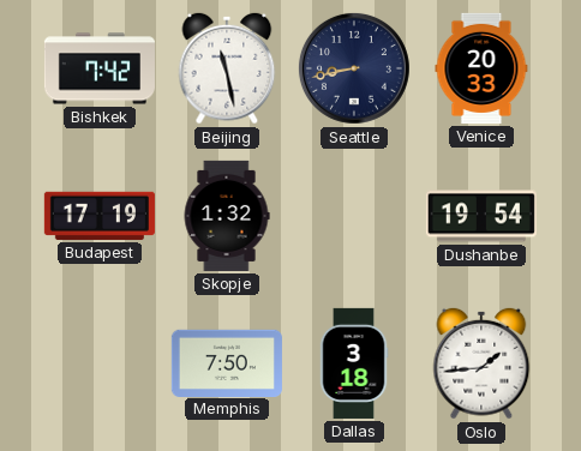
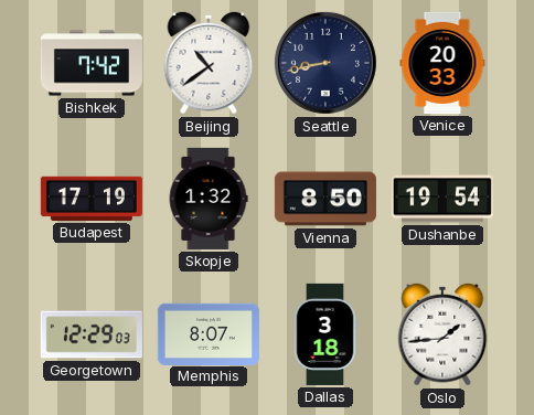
Beijing: 11:28 -> 10:39 (209, 63)
Vienna: none -> 8:50 (325, 199)
Georgetown: none -> 12:29 (92, 334)
Memphis: 7:50 -> 8:07 (209, 333)
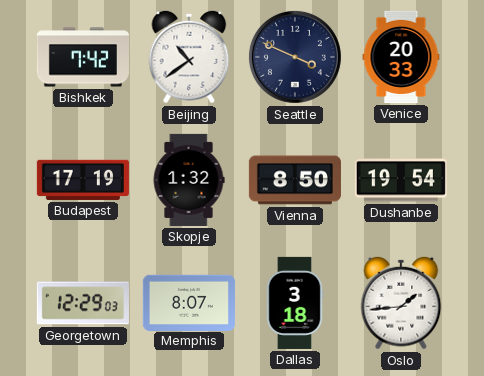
Seattle: 8:43 -> 3:49 (295, 57)
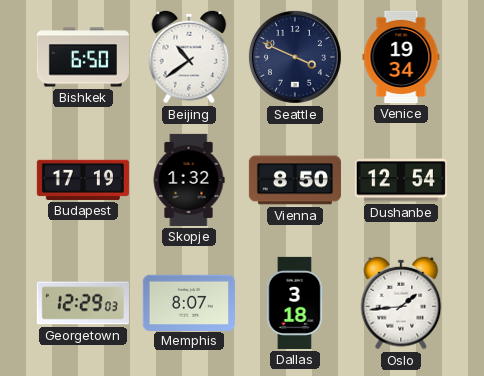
Bishkek: 7:42 -> 6:50 (83, 57)
Venice: 20:33 -> 19:34 (401, 57)
Dushanbe: 19:54 -> 12:54 (401, 180)
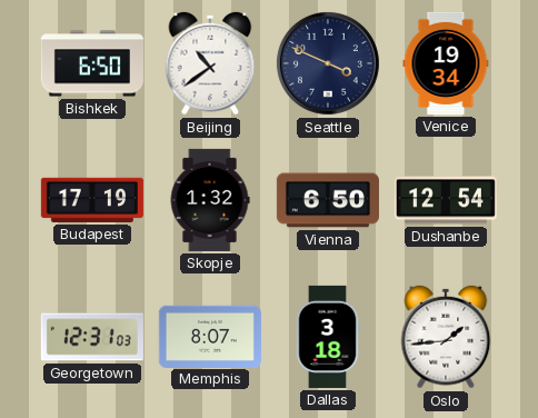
Vienna: 8:50 -> 6:50 (328, 200)
Georgetown: 12:29 -> 12:31 (92, 337)
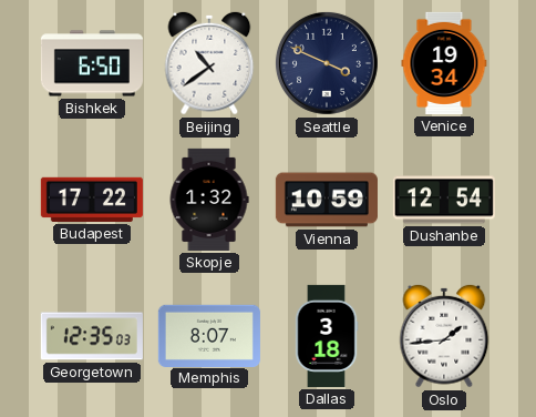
Budapest: 17:19 -> 17:22 (92, 200)
Vienna: 6:50 -> 10:59 (327, 200)
Georgetown: 12:31 -> 12:35 (92, 336)
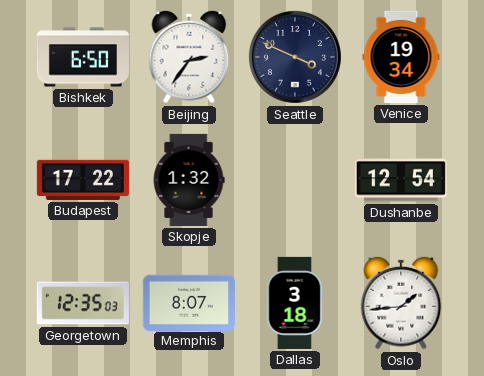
Beijing: 10:39 -> 2:36 (189, 57)
Vienna: 10:59 -> none (327, 200)
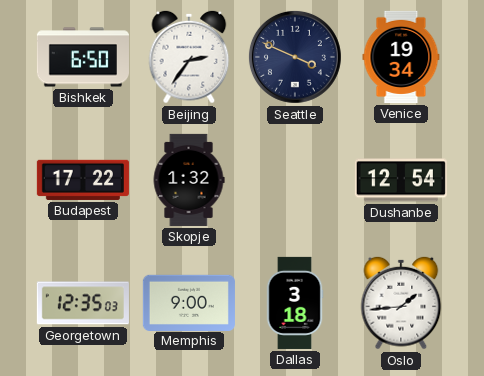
Memphis: 8:07 -> 9:00 (189, 302)
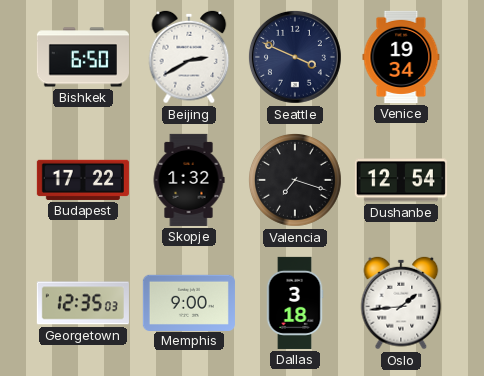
Beijing: 2:36 -> 2:40 (189, 57)
Valencia: none -> 7:18 (296, 181)
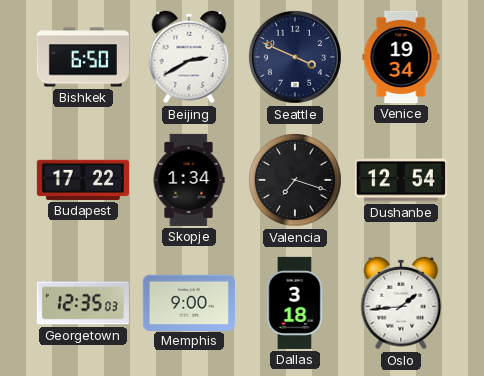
Skopje: 1:32 -> 1:34 (189, 180)
